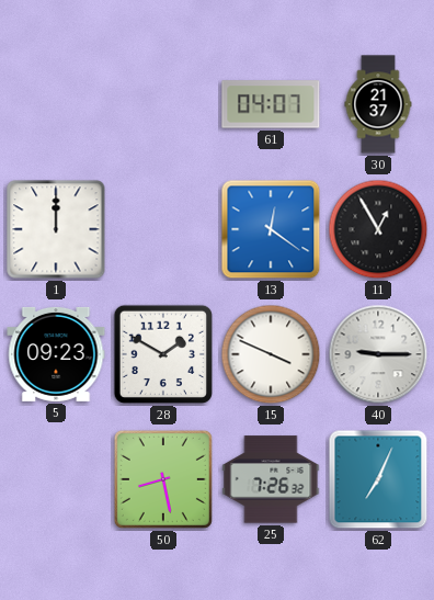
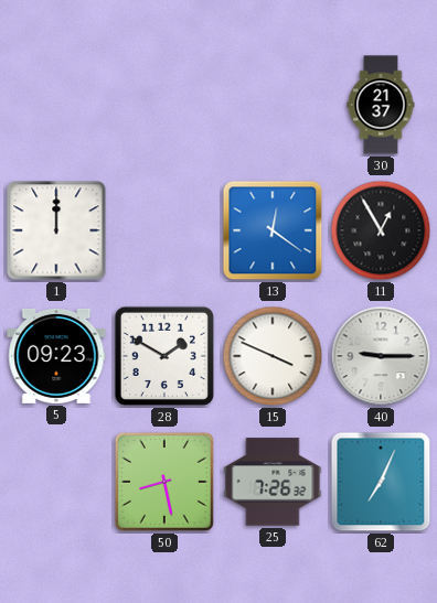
61: 04:07 -> none (271, 104)
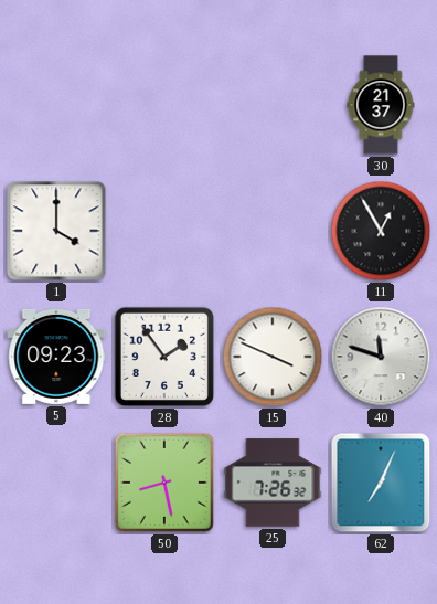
1: 12:00 -> 4:00 (56, 231)
13: 12:21 -> none (273, 230)
28: 1:50 -> 1:54 (164, 357)
40: 9:15 -> 11:48 (381, 357)
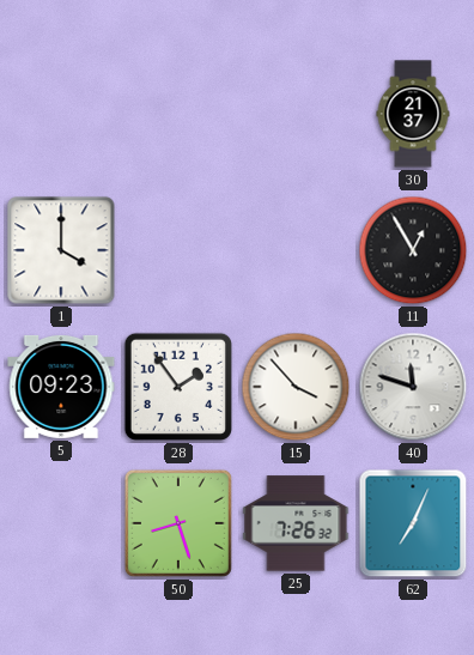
15: 3:49 -> 3:53 (296, 387)
50: 8:28 -> 8:27 (178, 523)
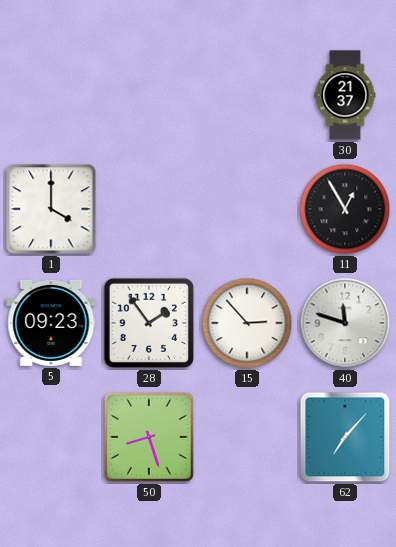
15: 3:53 -> 2:53 (247, 323)
25: 7:26 -> none (296, 523)
62: 7:04 -> 7:07 (345, 437)
